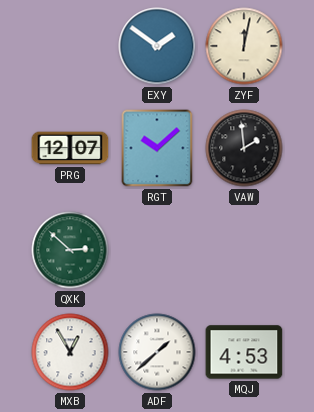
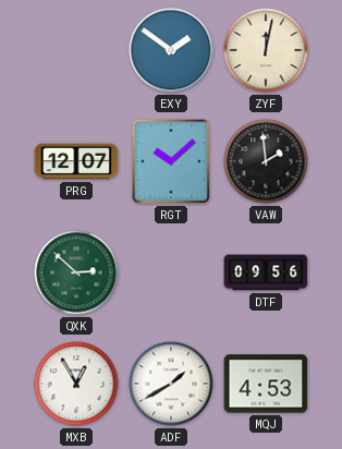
DTF: none -> 09:56 (266, 272)
ADF: 1:38 -> 1:40 (171, 384)
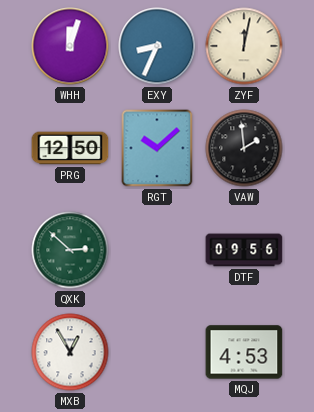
WHH: none -> 12:03 (70, 46)
EXY: 1:51 -> 8:34 (157, 46)
PRG: 12:07 -> 12:50 (70, 148)
ADF: 1:40 -> none (171, 384)
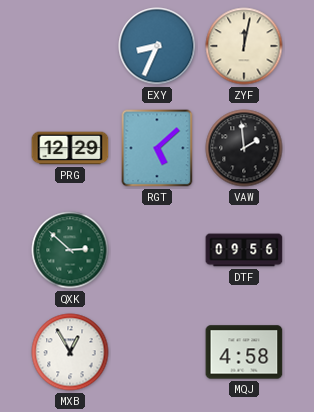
WHH: 12:03 -> none (70, 46)
PRG: 12:50 -> 12:29 (70, 148)
RGT: 10:08 -> 5:08 (157, 148)
MQJ: 4:53 -> 4:58 (244, 352)
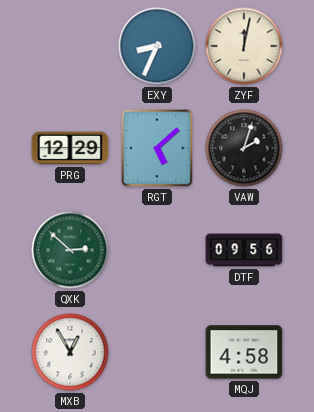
VAW: 1:59 -> 2:03 (244, 148)
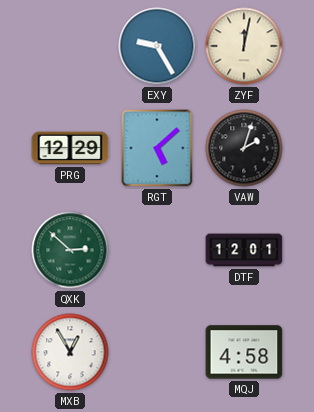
EXY: 8:34 -> 9:25 (157, 46)
DTF: 09:56 -> 12:01 (244, 250)
